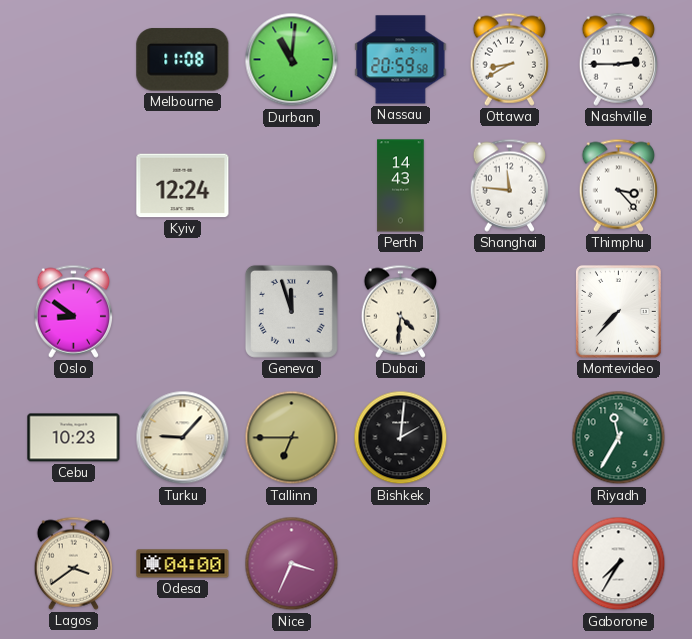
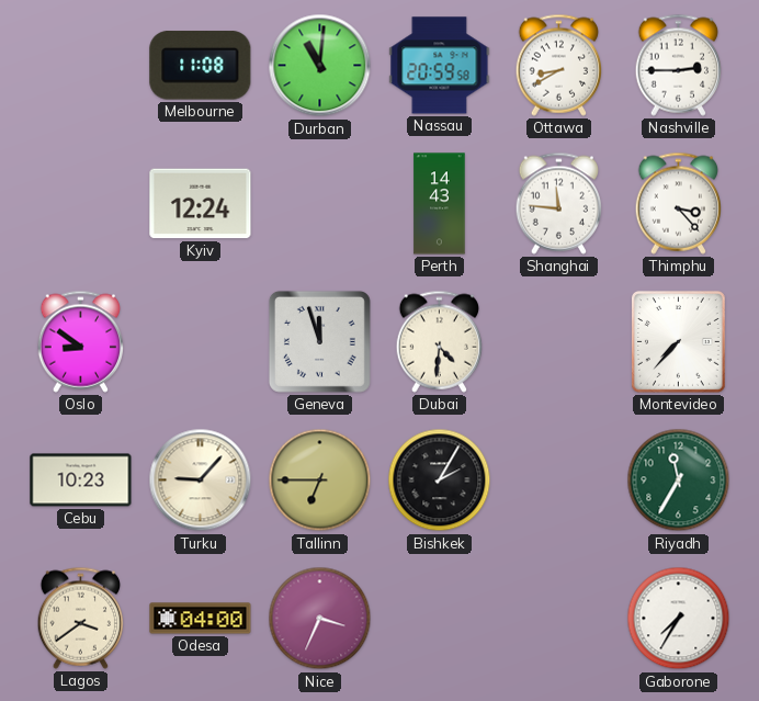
Bishkek: 2:01 -> 2:05 (440, 480)
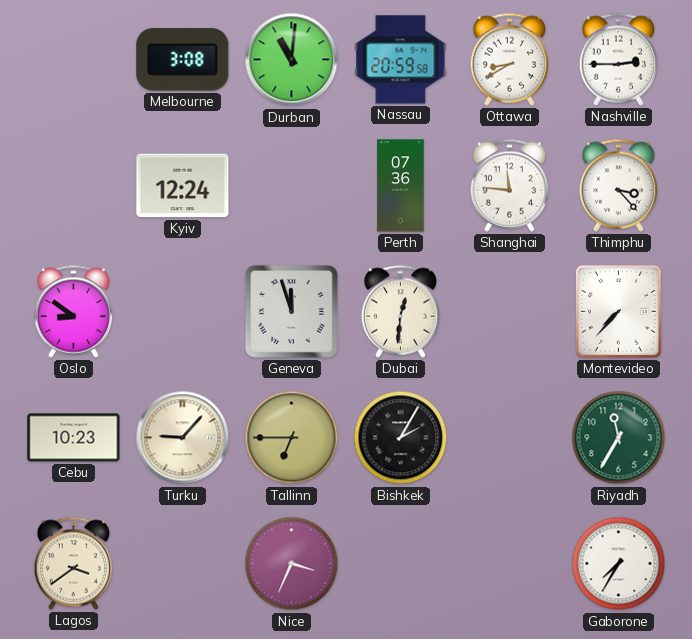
Melbourne: 11:08 -> 3:08 (183, 60)
Perth: 14:43 -> 07:36 (401, 186)
Dubai: 4:31 -> 12:31 (400, 311)
Odesa: 04:00 -> none (201, 619)
